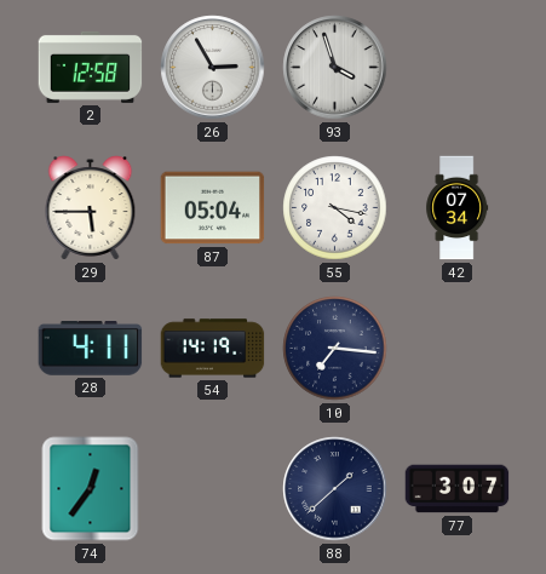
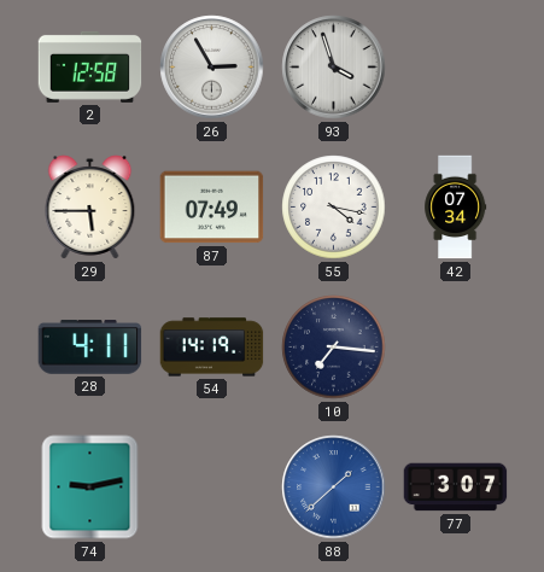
87: 05:04 -> 07:49 (212, 208)
74: 12:36 -> 9:13 (90, 488)
88 dial: navy -> blue (334, 488)
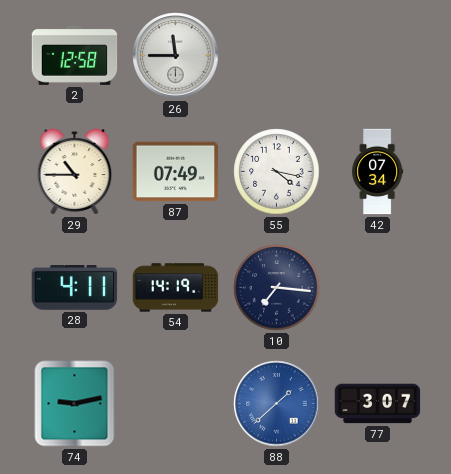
26: 2:55 -> 11:45 (176, 56)
93: 3:57 -> none (334, 68)
29: 5:45 -> 10:45 (75, 172)
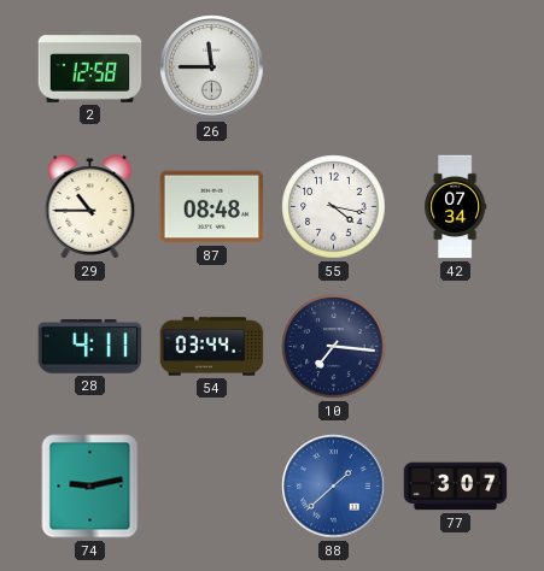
87: 07:49 -> 08:48 (212, 207)
54: 14:19 -> 03:44 (212, 347)
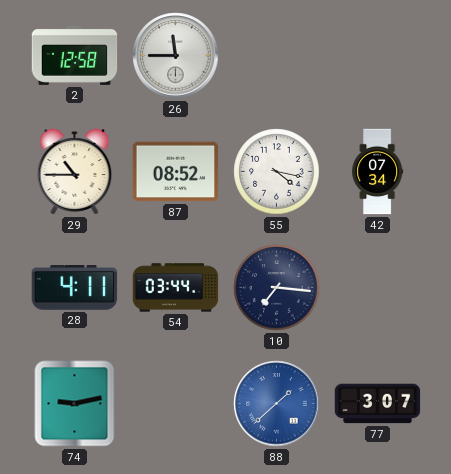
87: 08:48 -> 08:52 (176, 172)
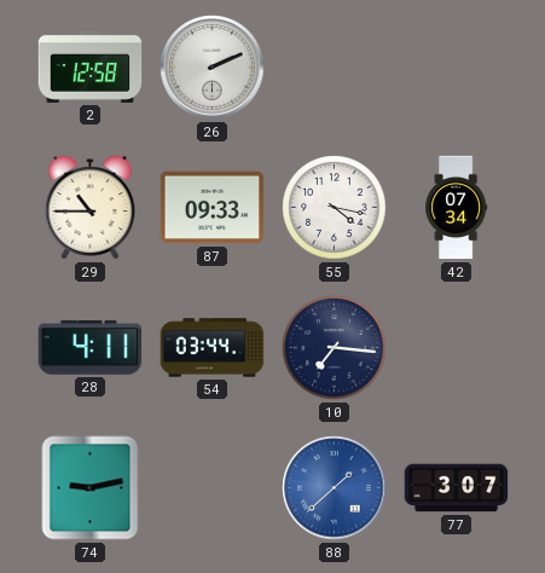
26: 11:45 -> 2:11 (213, 68)
87: 08:52 -> 09:33 (213, 208)
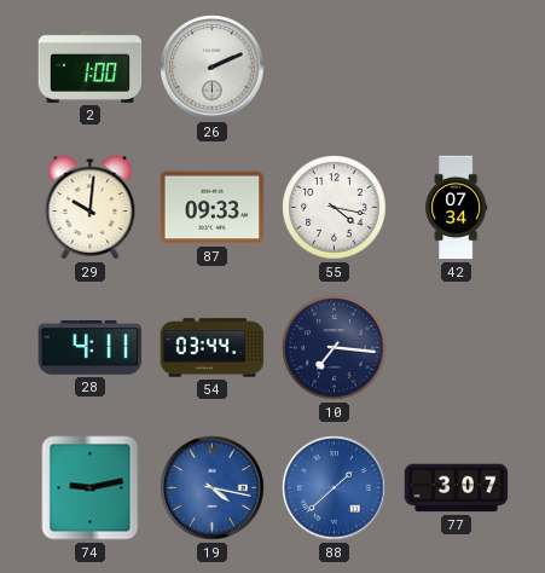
2: 12:58 -> 1:00 (91, 66)
29: 10:45 -> 10:01 (91, 208)
19: none -> 4:17 (213, 488)
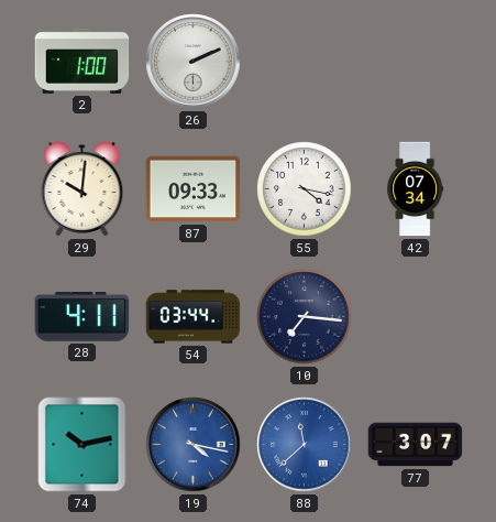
74: 9:13 -> 10:13 (82, 445)
88: 1:38 -> 11:38 (305, 445)
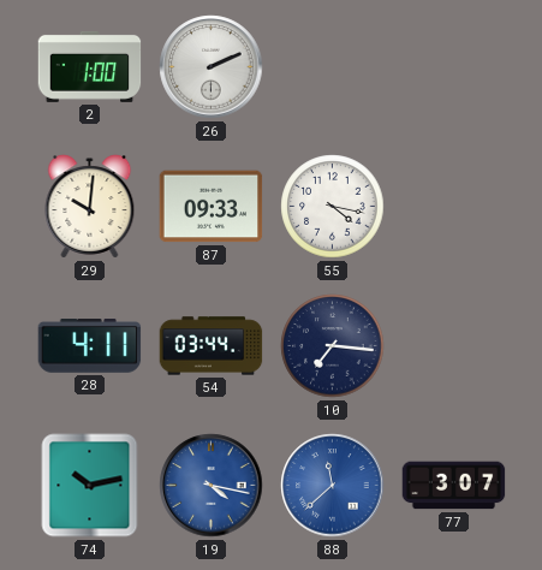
42: 07:34 -> none (416, 189)
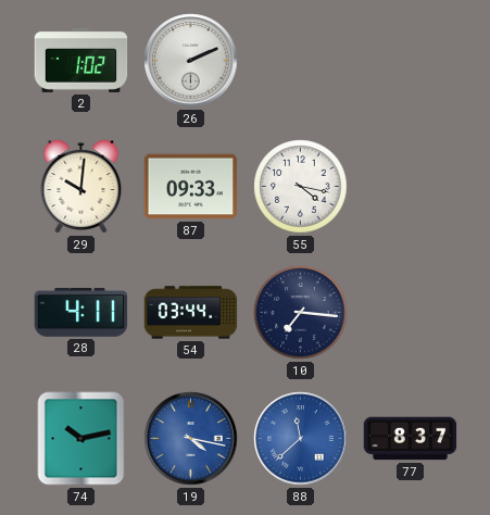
2: 1:00 -> 1:02 (81, 60)
77: 3:07 -> 8:37 (411, 439)
